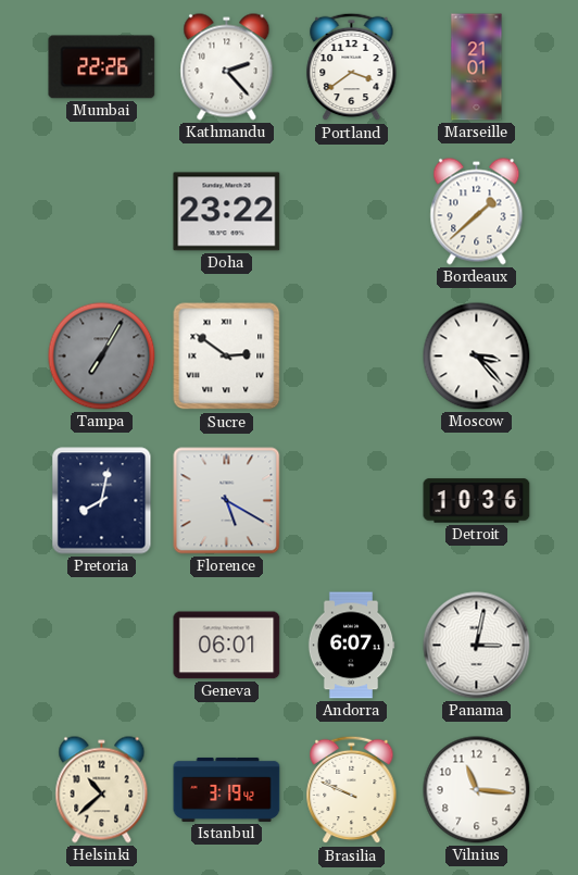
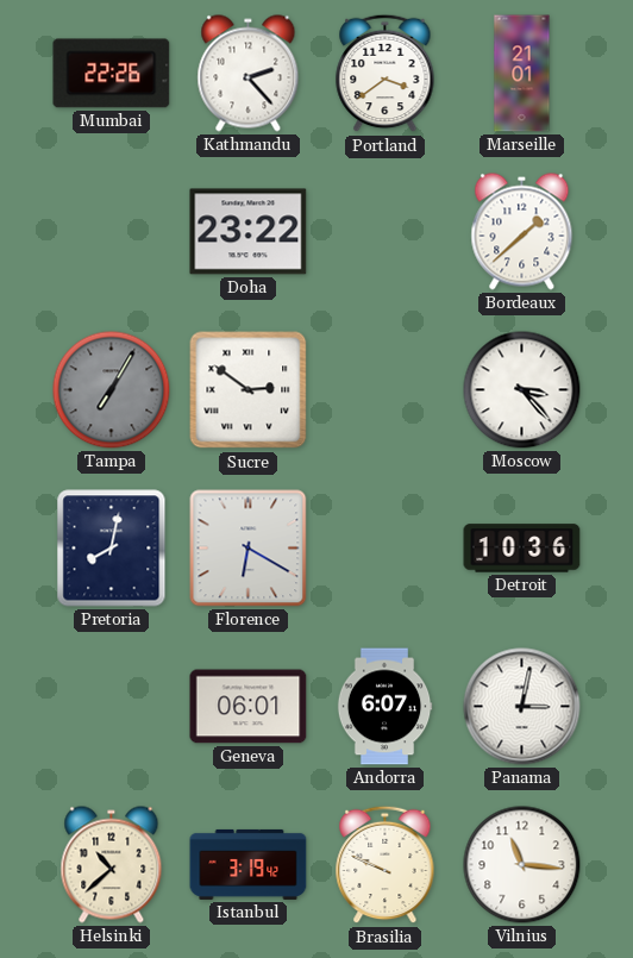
Florence: 5:20 -> 6:20 (249, 549)
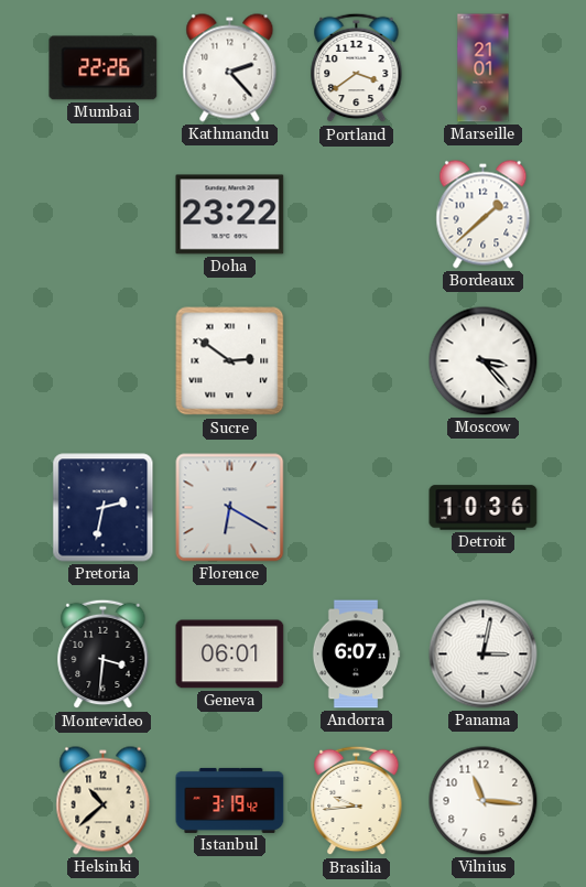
Tampa: 7:05 -> none (112, 390)
Pretoria: 8:02 -> 2:32 (104, 508)
Montevideo: none -> 3:31 (104, 655)
Brasilia: 9:49 -> 9:44 (357, 801)
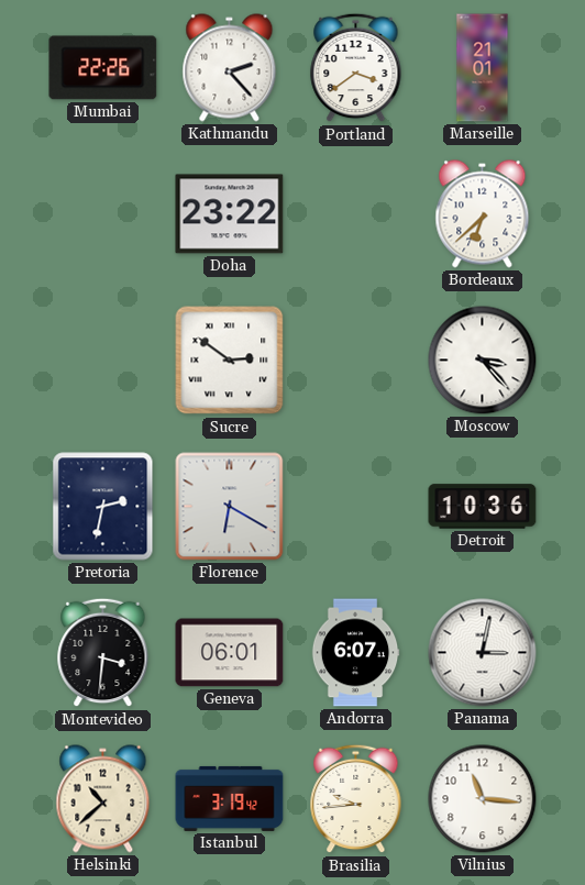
Bordeaux: 1:38 -> 6:38 (483, 214)
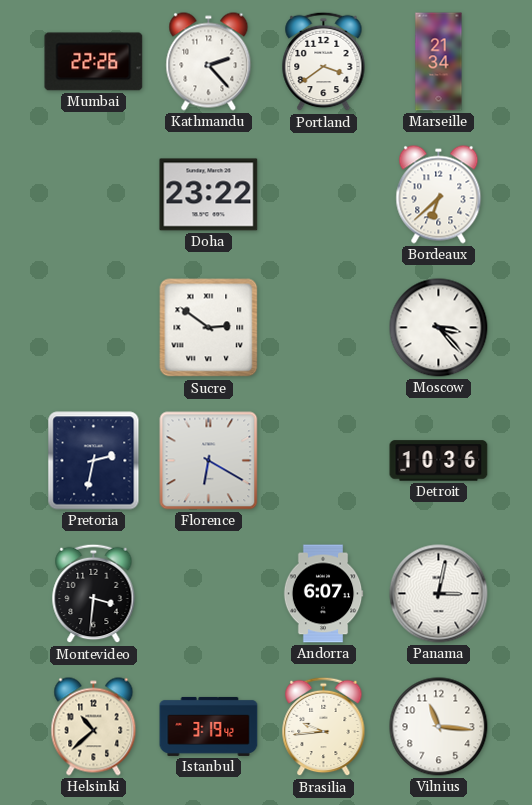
Marseille: 21:01 -> 21:34 (439, 62)
Geneva: 06:01 -> none (230, 653)
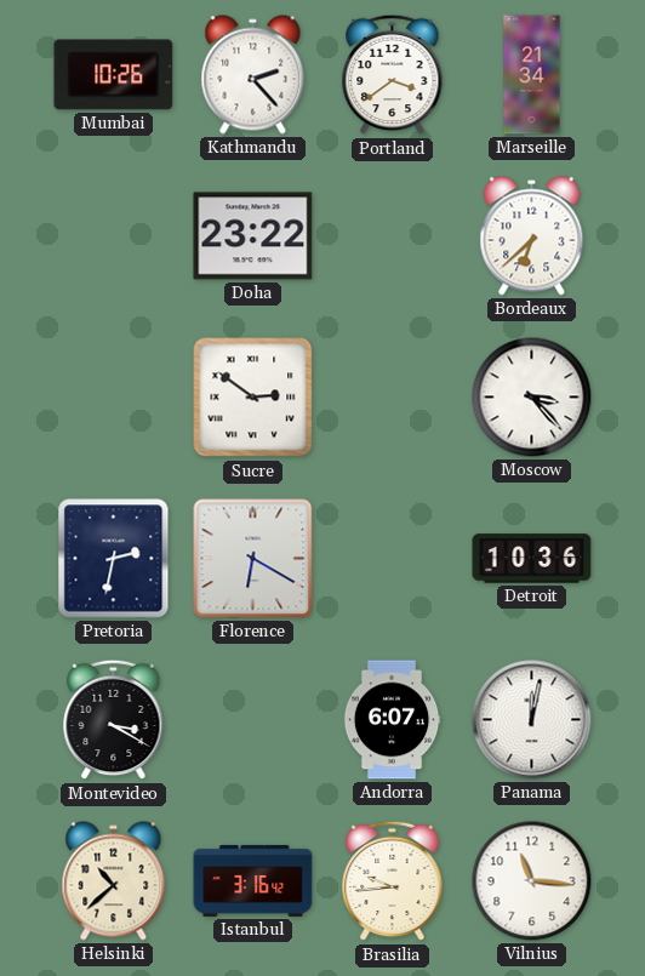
Mumbai: 22:26 -> 10:26 (114, 75)
Montevideo: 3:31 -> 3:20 (114, 720)
Panama: 3:02 -> 12:02 (532, 720)
Istanbul: 3:19 -> 3:16 (253, 880)
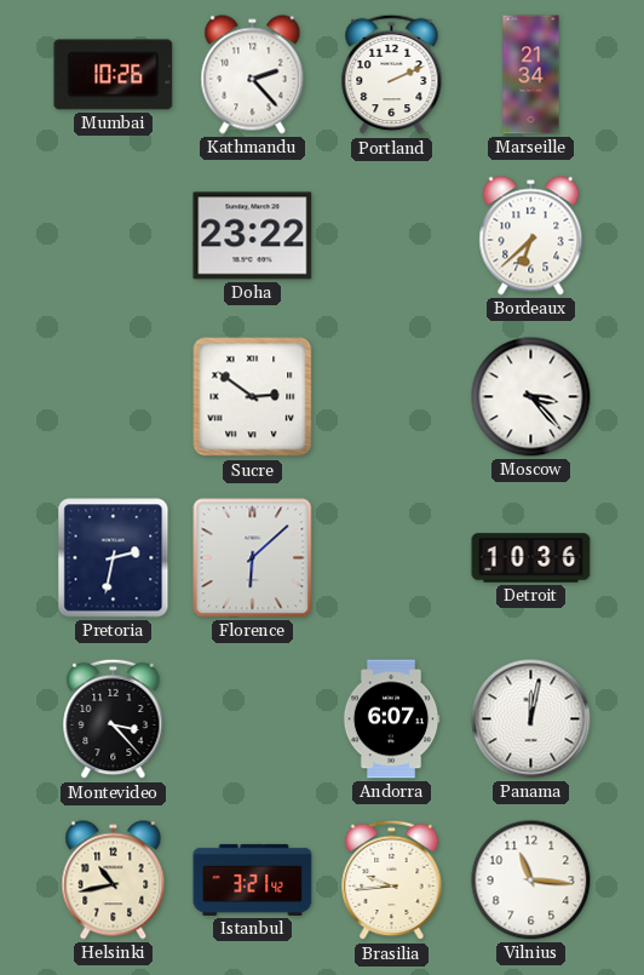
Portland: 3:39 -> 2:11 (392, 75)
Florence: 6:20 -> 6:08 (253, 558)
Montevideo: 3:20 -> 3:23 (114, 719)
Helsinki: 10:38 -> 10:43 (114, 881)
Istanbul: 3:16 -> 3:21 (253, 879)
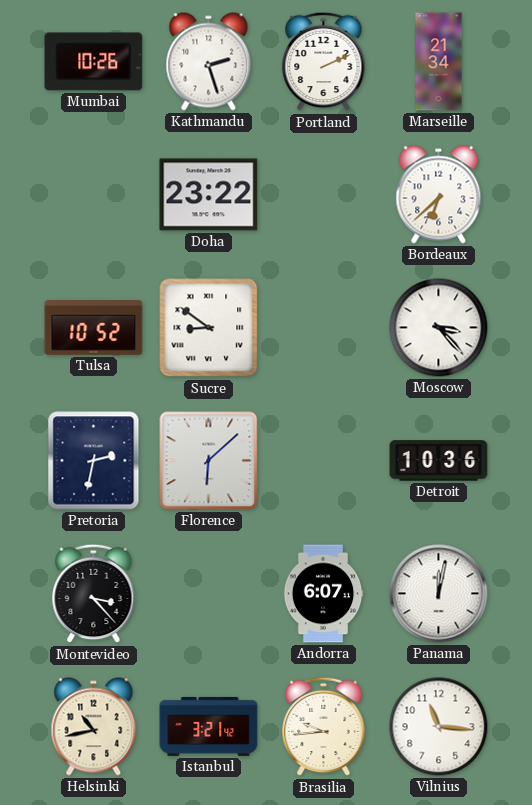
Kathmandu: 2:23 -> 2:27 (209, 62)
Tulsa: none -> 10:52 (94, 328)
Sucre: 2:51 -> 8:51 (209, 328)
